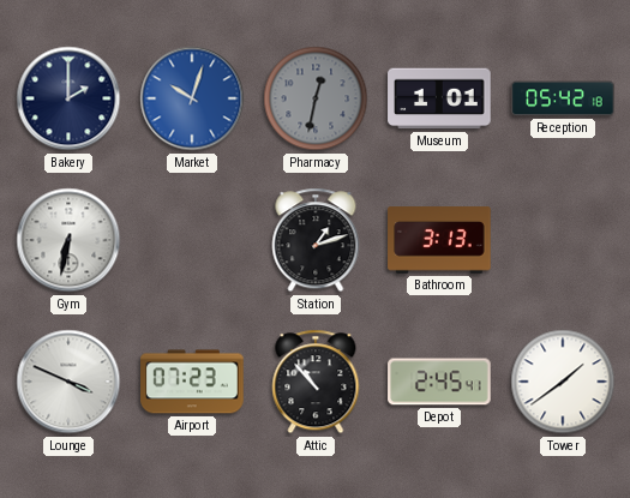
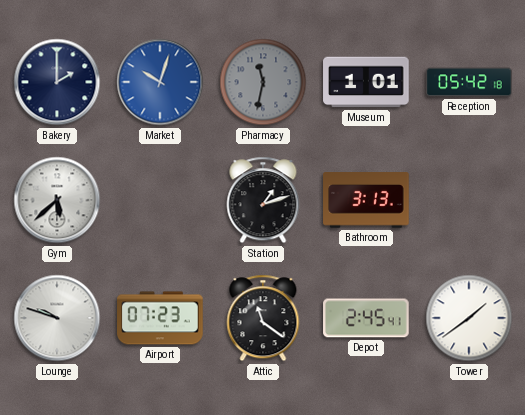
Pharmacy: 12:32 -> 11:32 (263, 82)
Gym: 6:32 -> 5:38 (57, 200)
Lounge: 3:49 -> 9:48 (57, 318)
Attic: 10:53 -> 11:21 (263, 318)
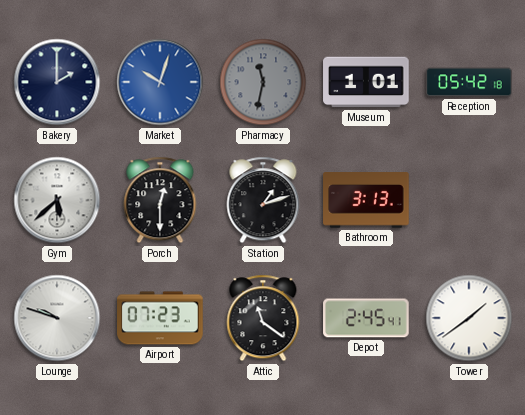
Porch: none -> 12:30 (160, 200)
